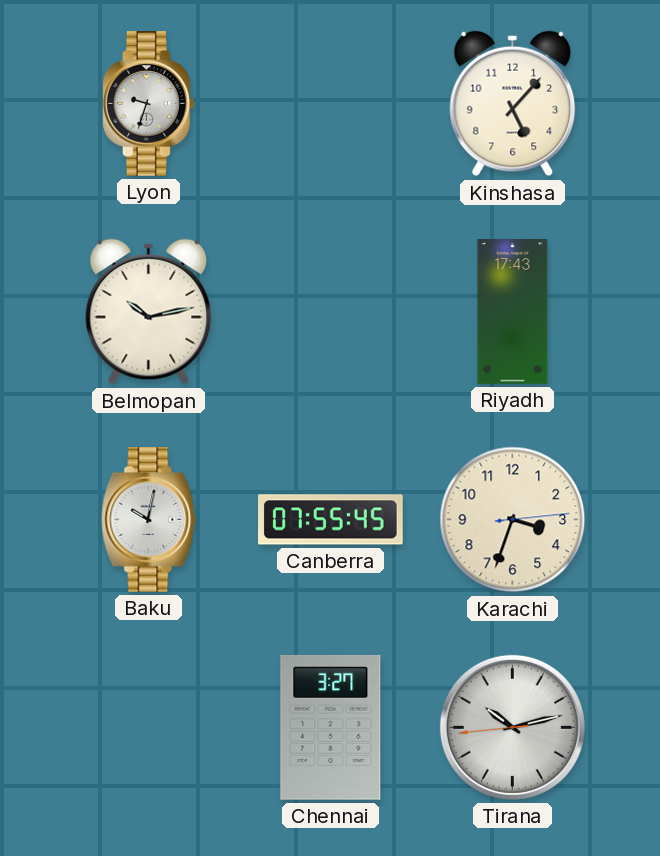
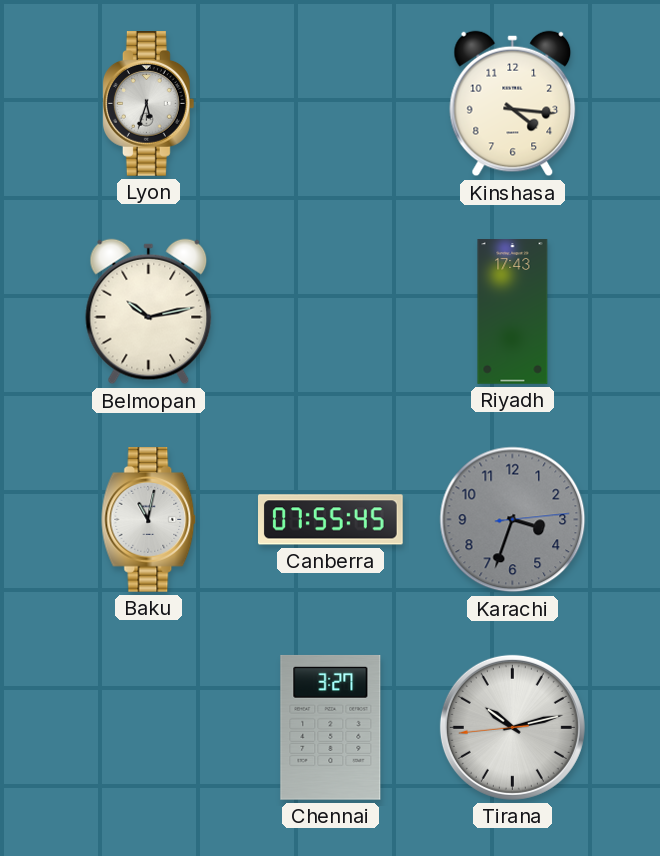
Lyon: 9:33 -> 5:33 (148, 104)
Kinshasa: 5:07 -> 4:16 (513, 104)
Baku: 10:02 -> 11:02 (149, 520)
Karachi dial: cream -> grey (513, 520)
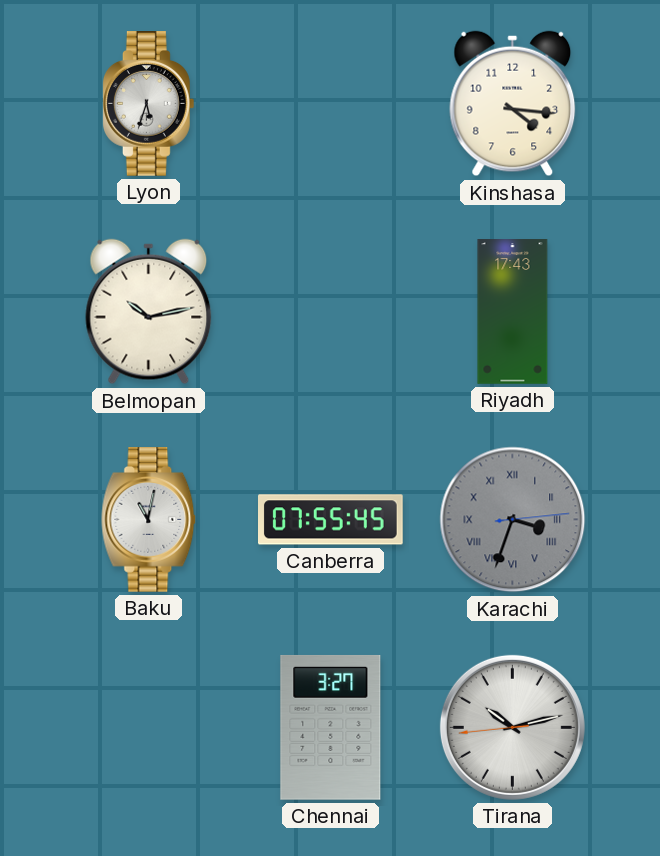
Karachi numerals: Arabic -> Roman (513, 520)
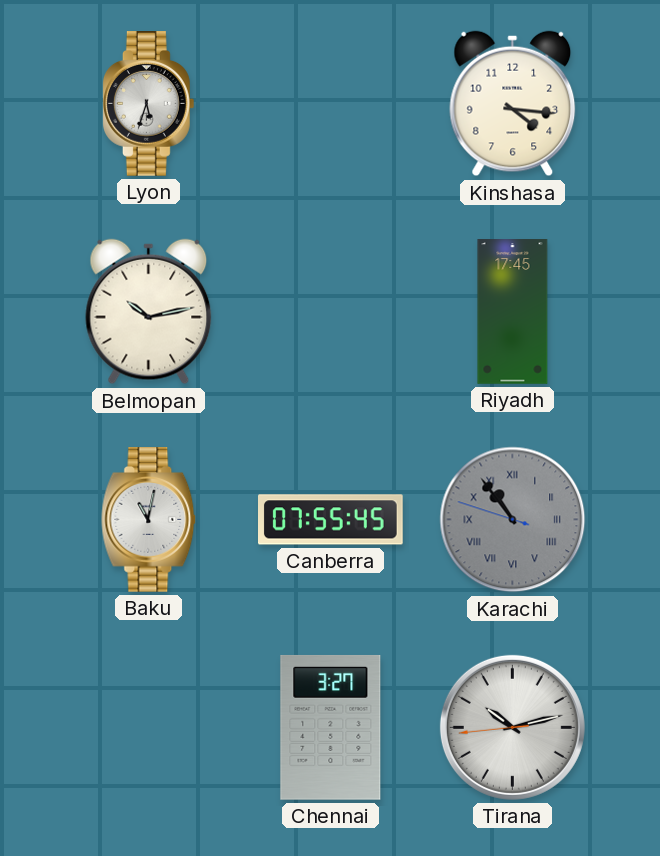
Riyadh: 17:43 -> 17:45 (513, 312)
Karachi: 3:33 -> 10:53 (513, 520)
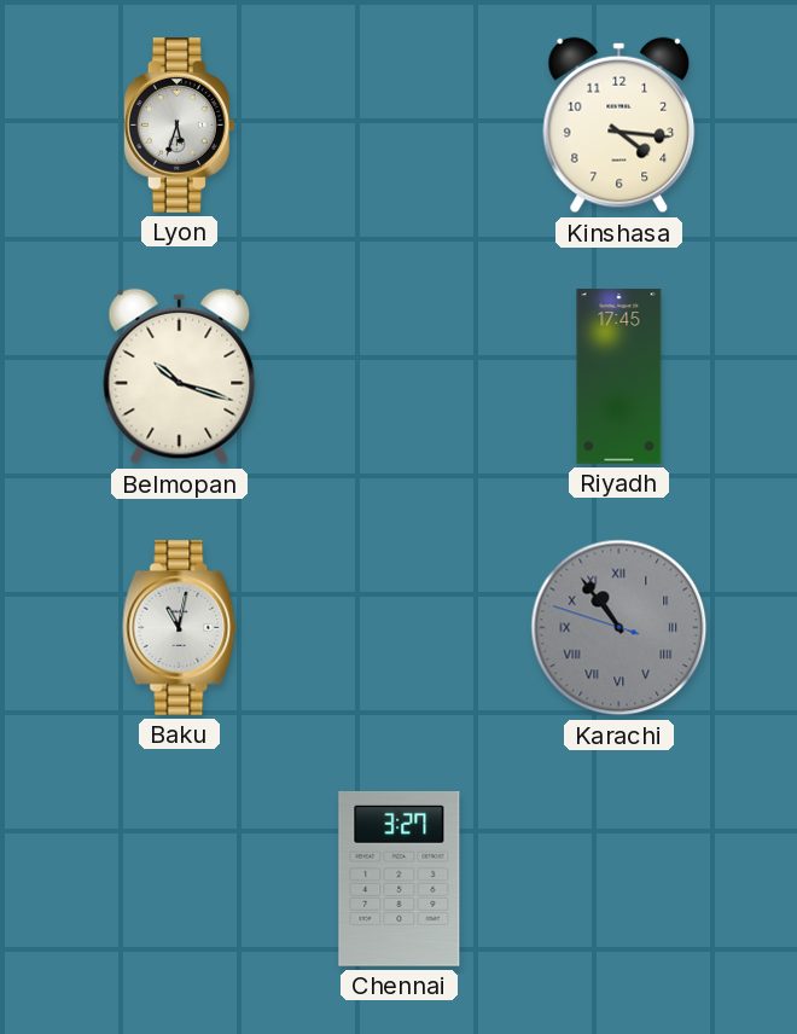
Belmopan: 10:13 -> 10:18 (180, 377)
Canberra: 07:55 -> none (331, 520)
Tirana: 10:12 -> none (512, 727)
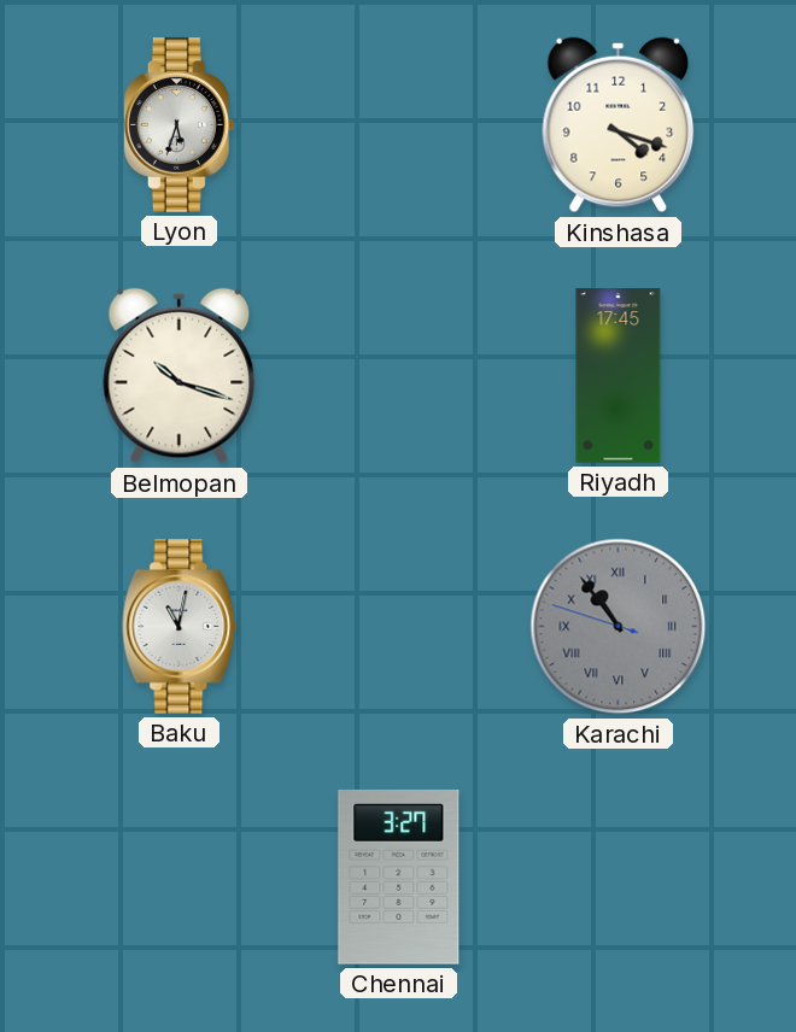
Kinshasa: 4:16 -> 4:18 (619, 125)
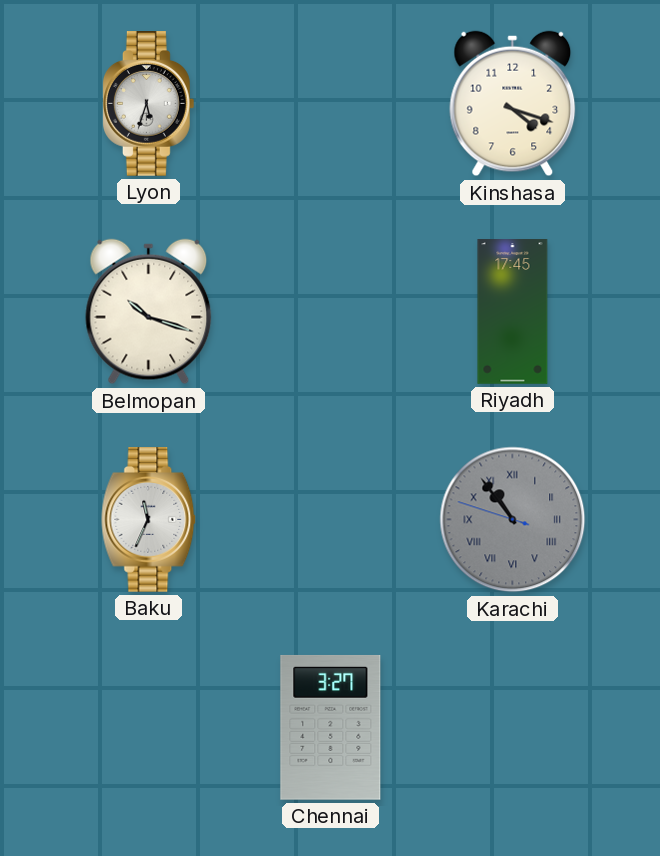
Baku: 11:02 -> 11:34 (149, 520)
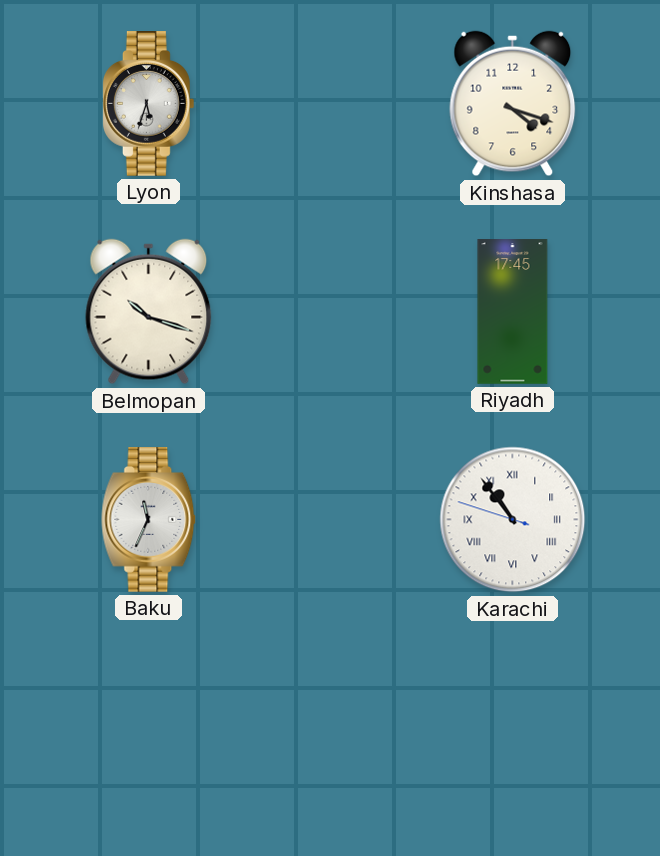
Karachi dial: grey -> white (513, 520)
Chennai: 3:27 -> none (331, 727)
